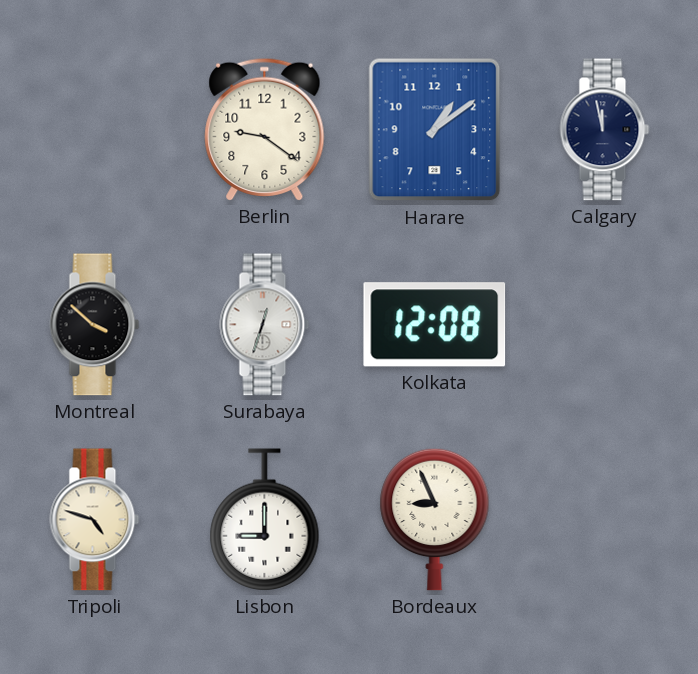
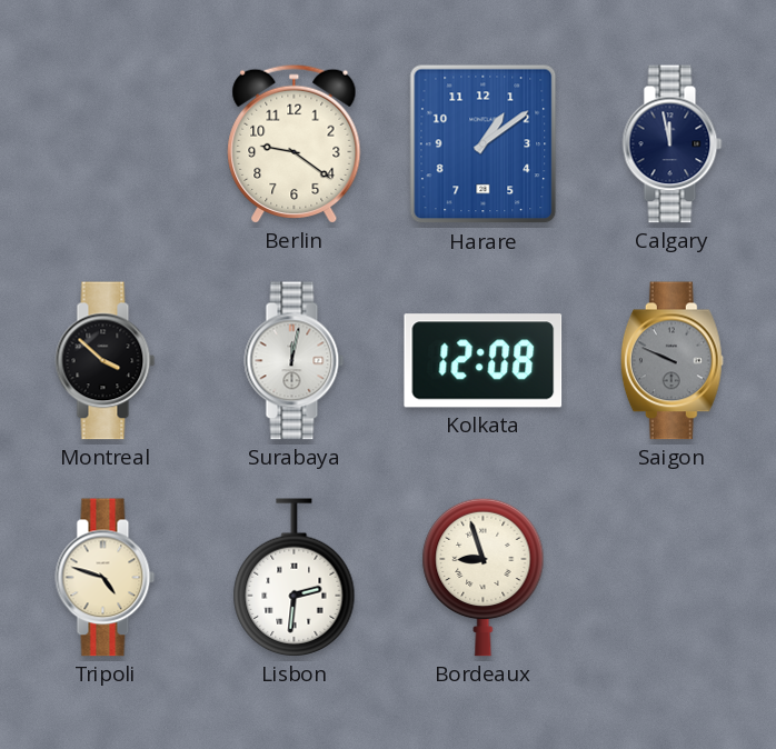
Surabaya: 12:33 -> 12:02 (295, 361)
Saigon: none -> 9:49 (671, 361)
Lisbon: 9:00 -> 2:31 (295, 578)
Bordeaux: 8:56 -> 8:57 (484, 577)
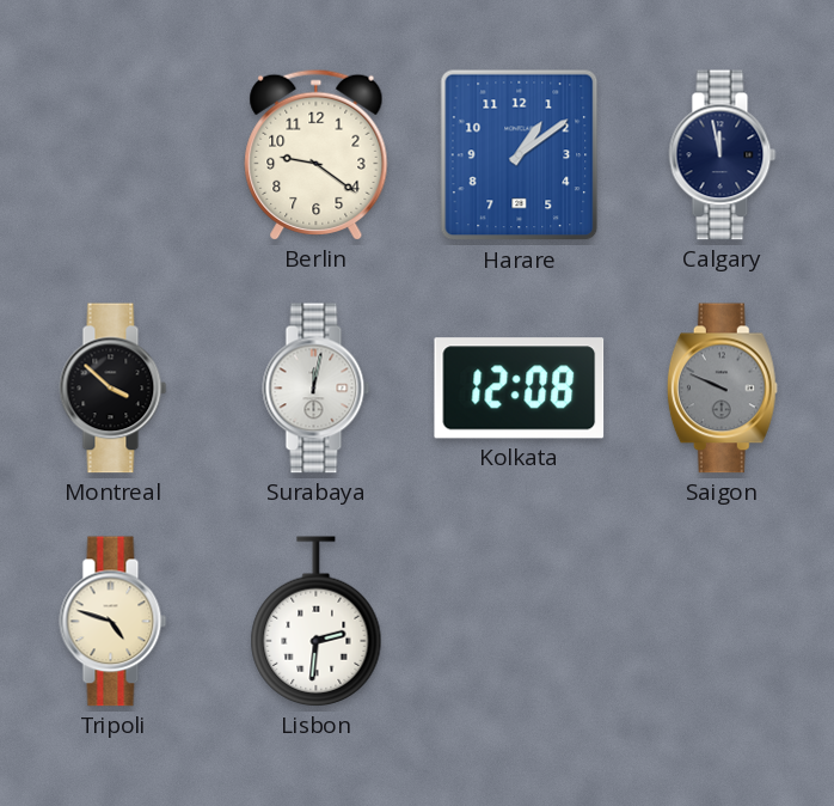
Bordeaux: 8:57 -> none (484, 577)
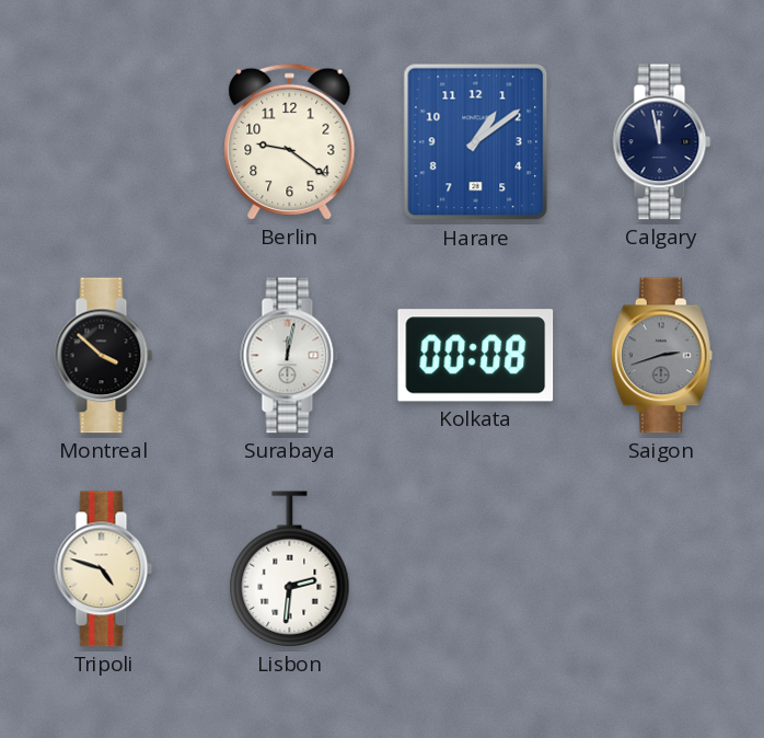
Kolkata: 12:08 -> 00:08 (476, 356)
Saigon: 9:49 -> 2:42 (661, 356)
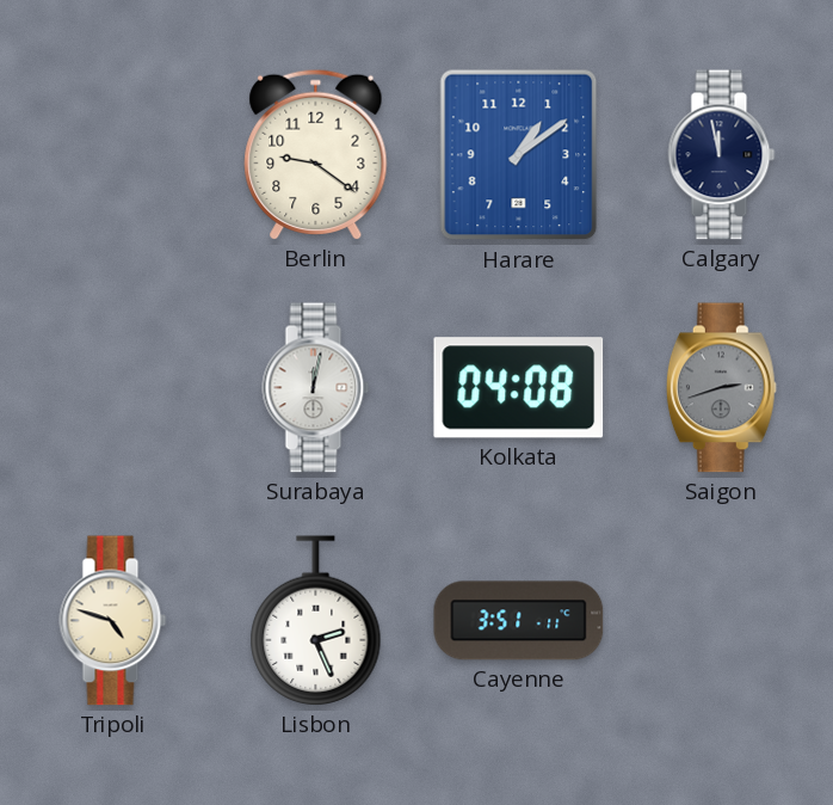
Montreal: 3:52 -> none (104, 356)
Kolkata: 00:08 -> 04:08 (519, 388)
Lisbon: 2:31 -> 2:26 (316, 621)
Cayenne: none -> 3:51 (519, 621)
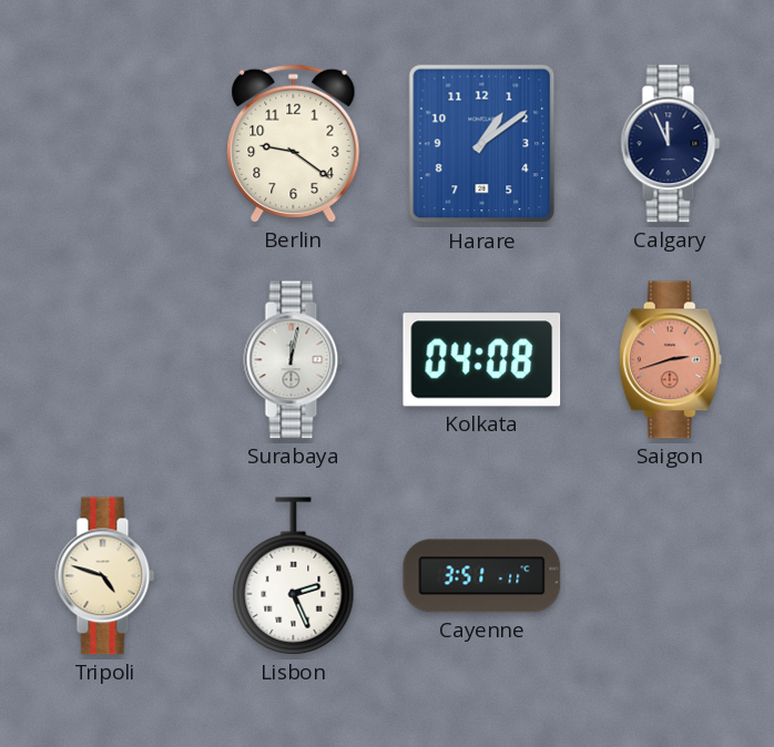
Calgary: 11:58 -> 11:56 (671, 144)
Saigon dial: grey -> salmon (670, 360)
